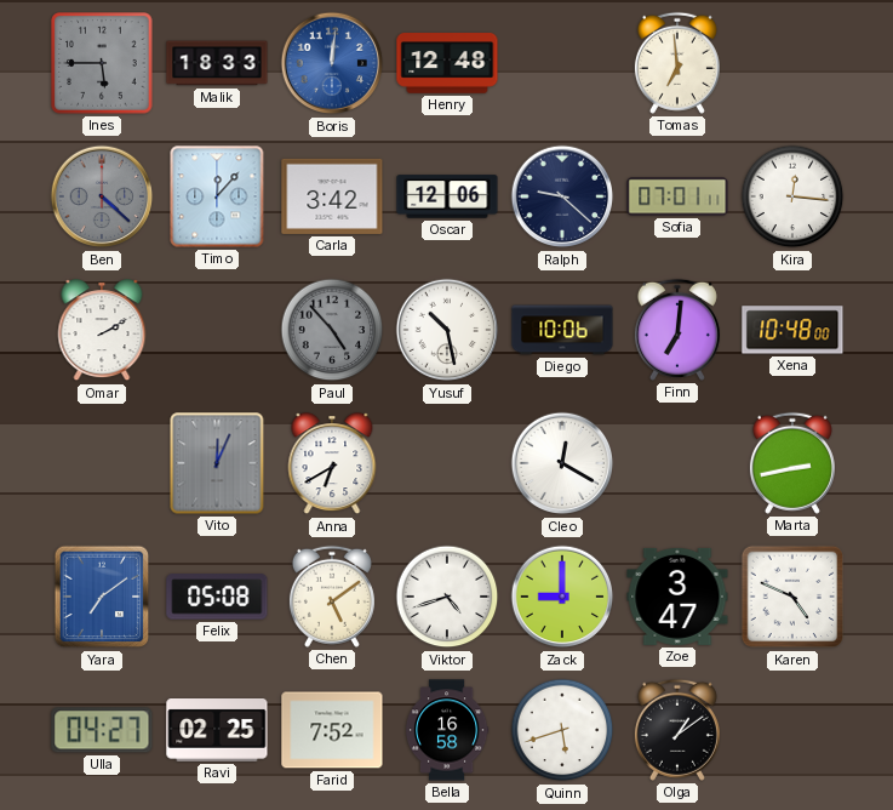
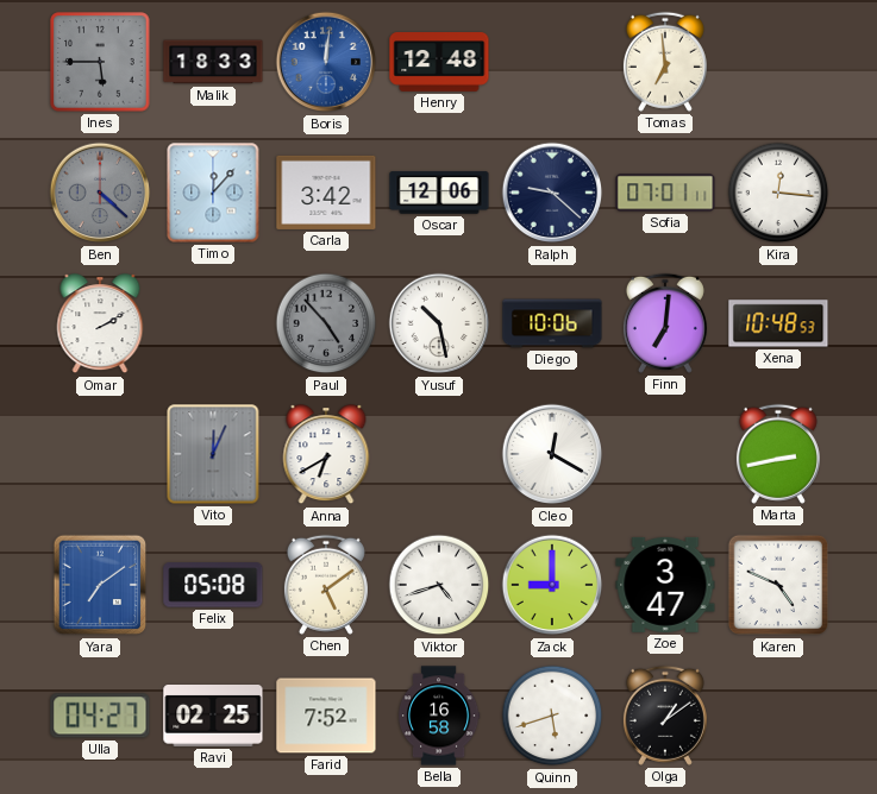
Xena: 10:48:00 -> 10:48:53 (778, 323)
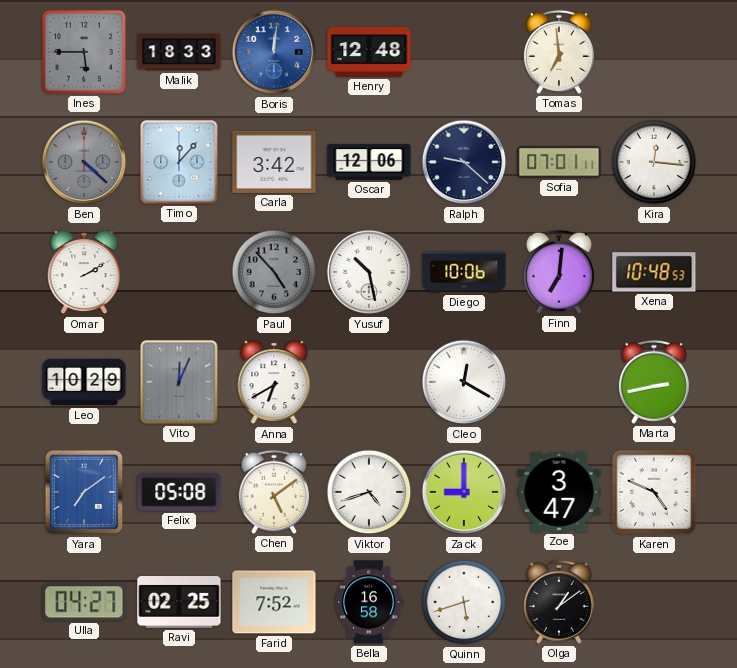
Leo: none -> 10:29 (84, 382)
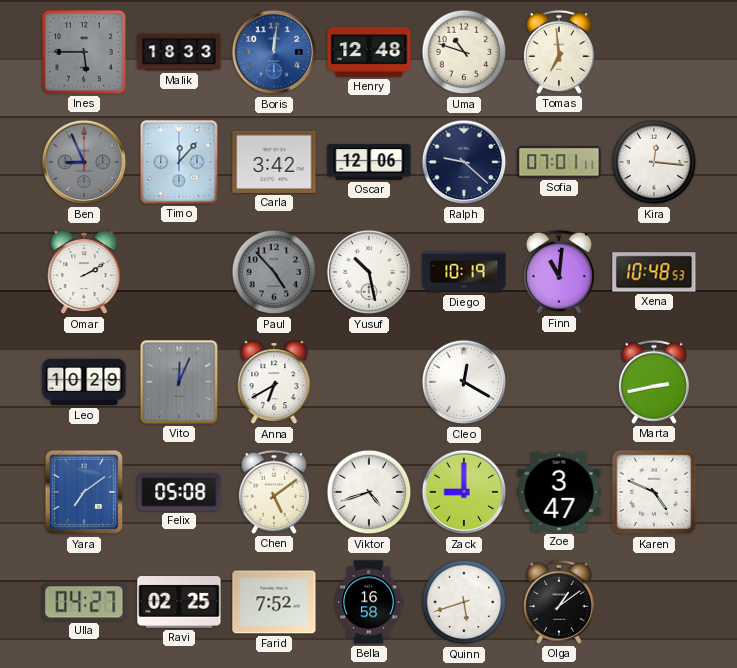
Uma: none -> 10:48 (464, 52)
Ben: 4:22 -> 8:56 (84, 162)
Diego: 10:06 -> 10:19 (464, 272)
Finn: 7:01 -> 11:01 (559, 272)
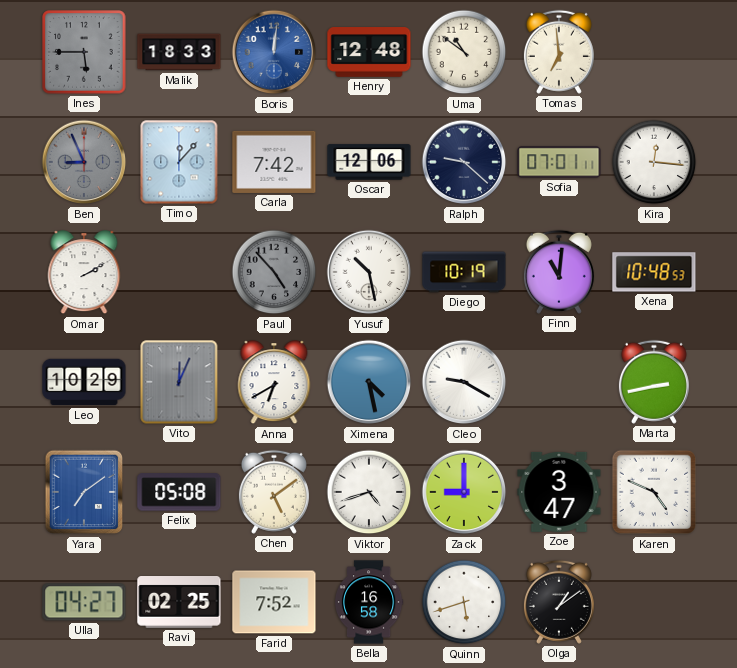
Uma: 10:48 -> 10:51 (464, 52)
Carla: 3:42 -> 7:42 (274, 162)
Ximena: none -> 4:28 (369, 382)
Cleo: 12:20 -> 9:20 (464, 382)
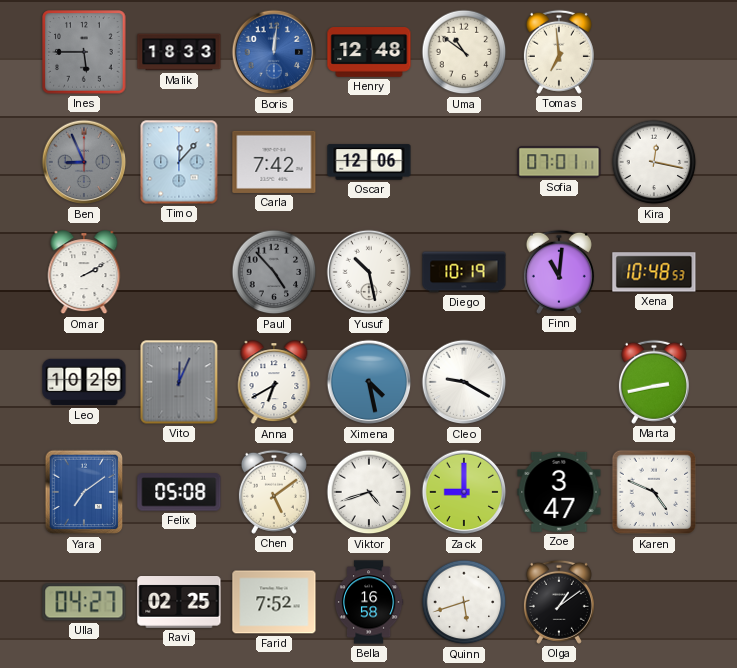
Ralph: 9:22 -> none (464, 162)
Kira: 12:16 -> 12:17 (654, 162)
